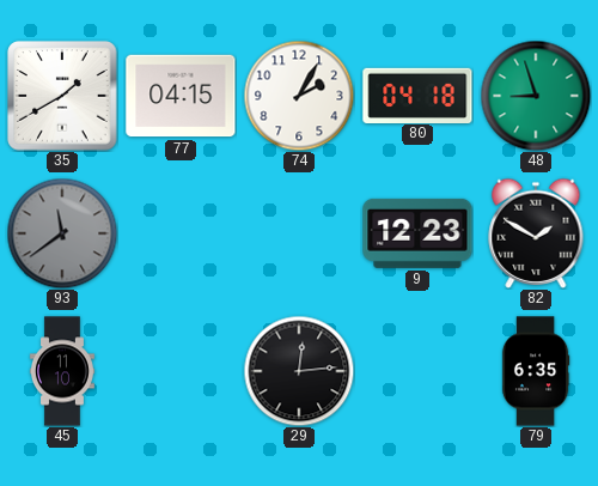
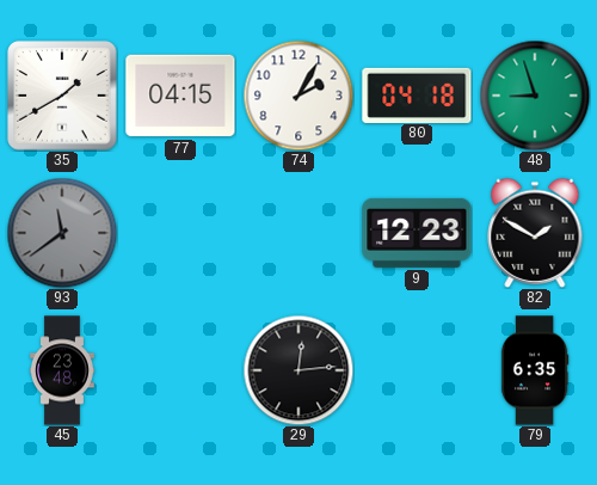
45: 11:10 -> 23:48 (62, 370)
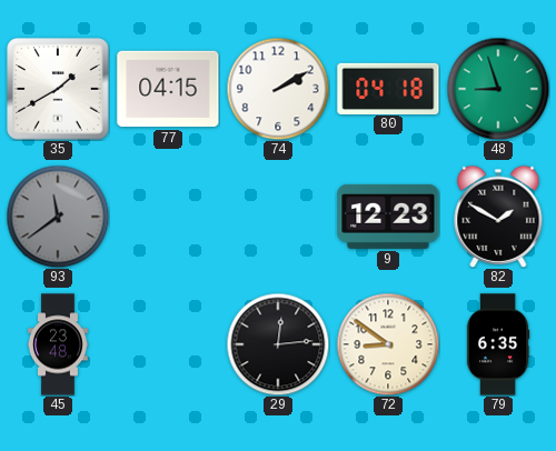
74: 2:05 -> 2:10 (278, 89)
72: none -> 8:51 (388, 344)
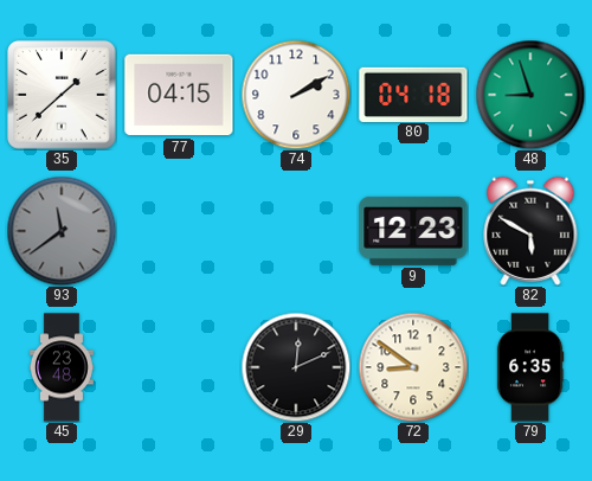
35: 1:40 -> 1:38 (62, 95)
82: 1:50 -> 5:50 (530, 231)
29: 12:14 -> 12:11 (296, 367)
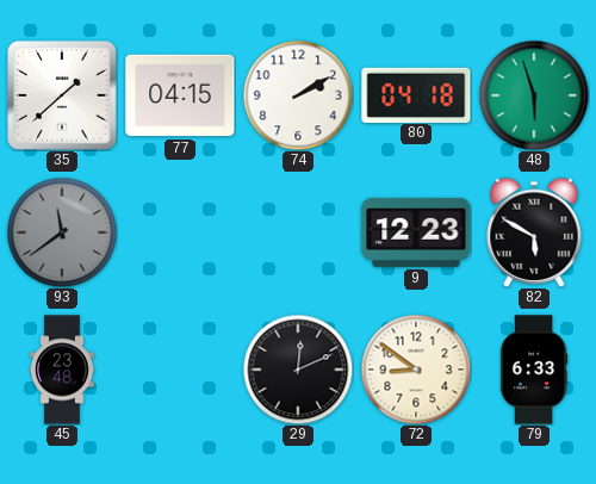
48: 8:57 -> 5:57 (534, 95)
79: 6:35 -> 6:33 (534, 370)
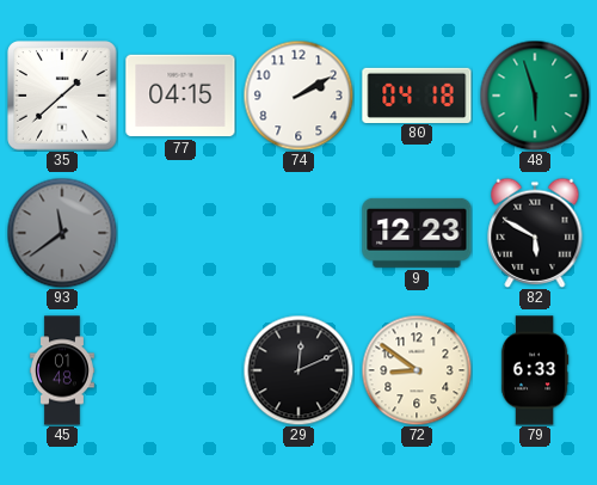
45: 23:48 -> 01:48 (62, 370)
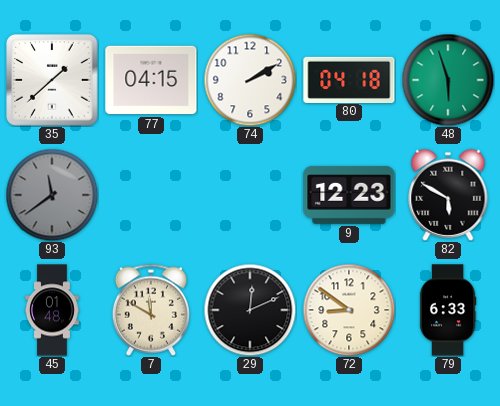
7: none -> 11:50 (151, 310)
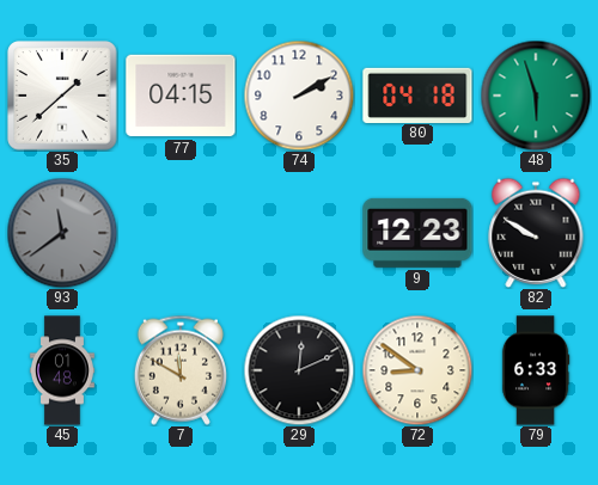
82: 5:50 -> 9:50 (536, 233)
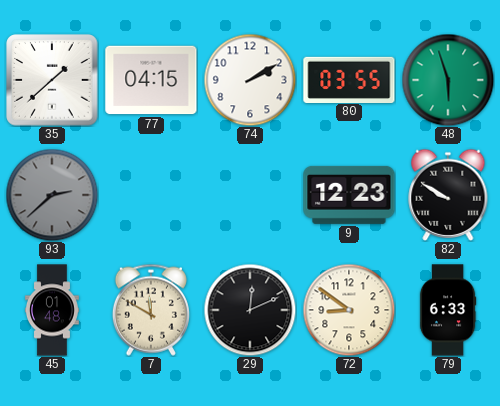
80: 04:18 -> 03:55 (349, 79)
93: 11:39 -> 2:38 (52, 195)
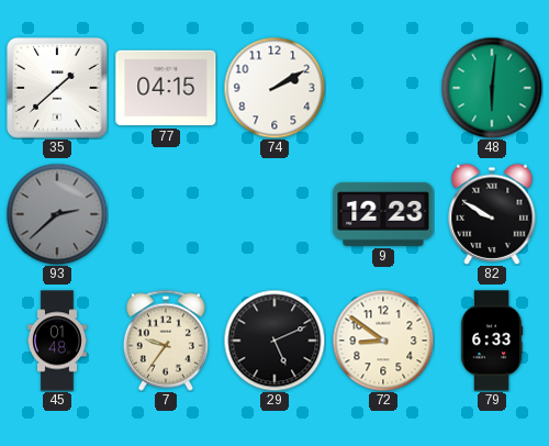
80: 03:55 -> none (349, 79)
48: 5:57 -> 6:01 (492, 88)
7: 11:50 -> 9:36 (166, 341)
29: 12:11 -> 5:11 (274, 341)
